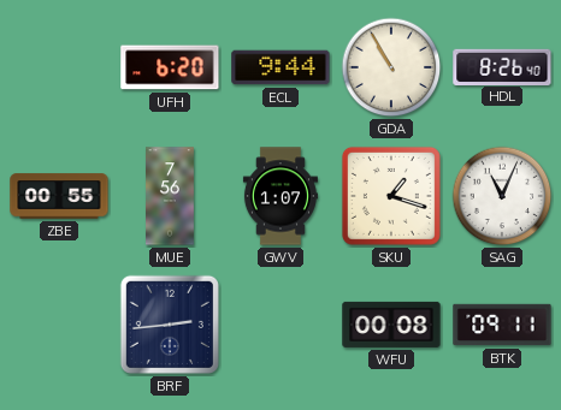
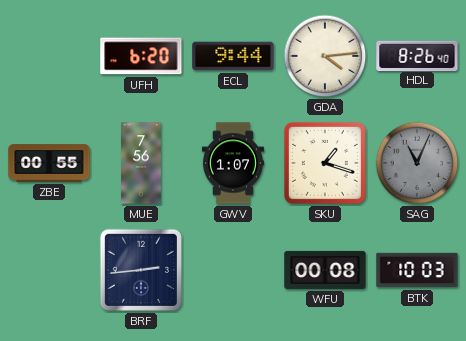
GDA: 10:55 -> 4:14 (325, 56)
SAG dial: white -> grey (417, 163)
BTK: 09:11 -> 10:03 (417, 270)
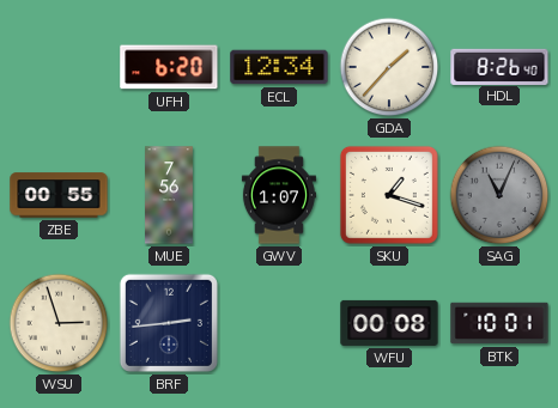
ECL: 9:44 -> 12:34 (279, 67)
GDA: 4:14 -> 1:37 (389, 67)
WSU: none -> 2:57 (59, 323)
BTK: 10:03 -> 10:01 (499, 323)
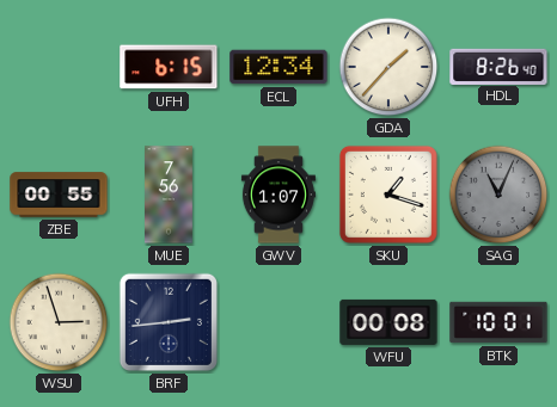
UFH: 6:20 -> 6:15 (169, 67)
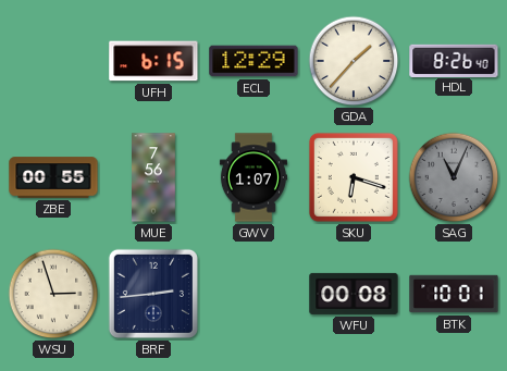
ECL: 12:34 -> 12:29 (253, 61)
SKU: 1:18 -> 6:18 (354, 177)
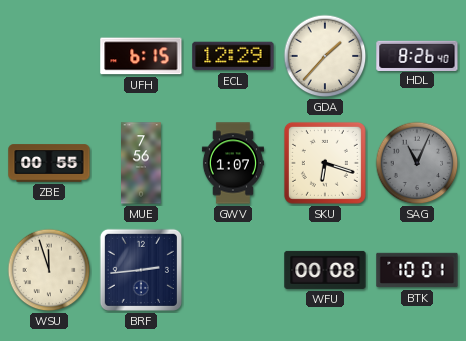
WSU: 2:57 -> 11:57 (49, 270)
